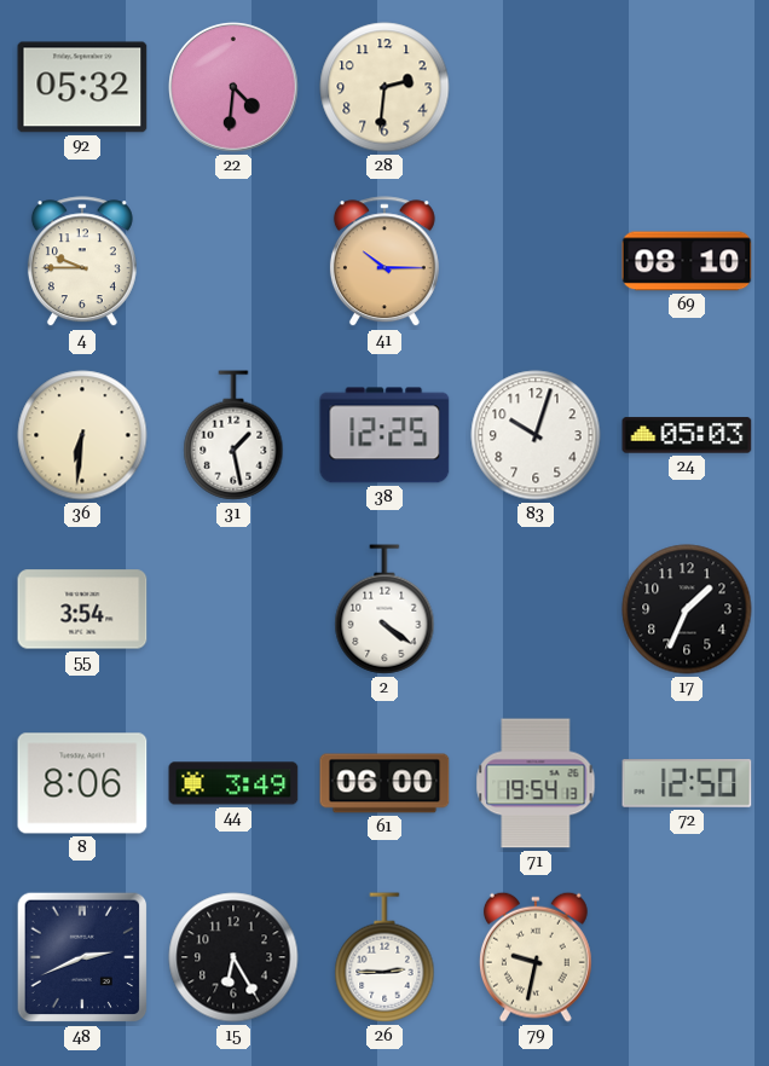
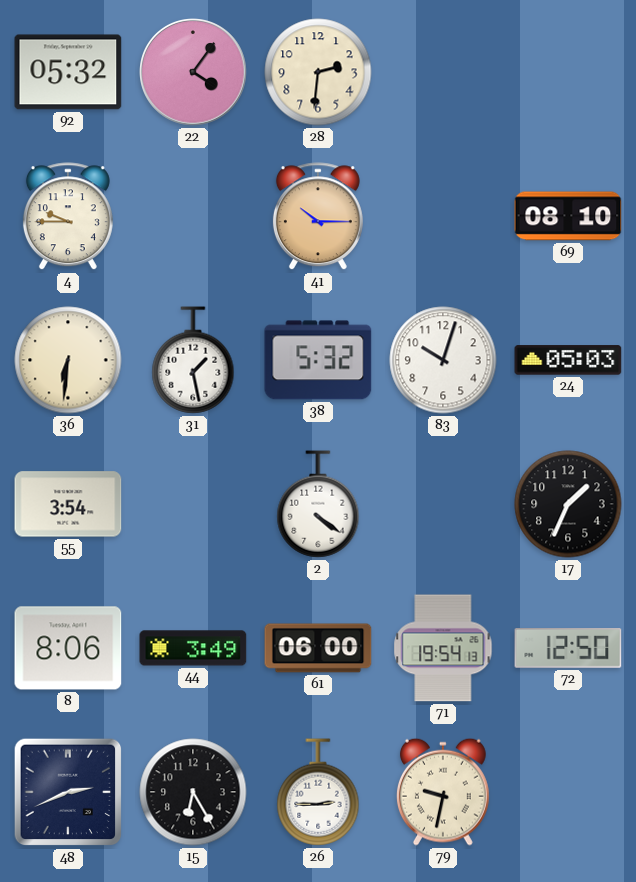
22: 4:31 -> 4:06 (193, 72)
38: 12:25 -> 5:32 (318, 360)
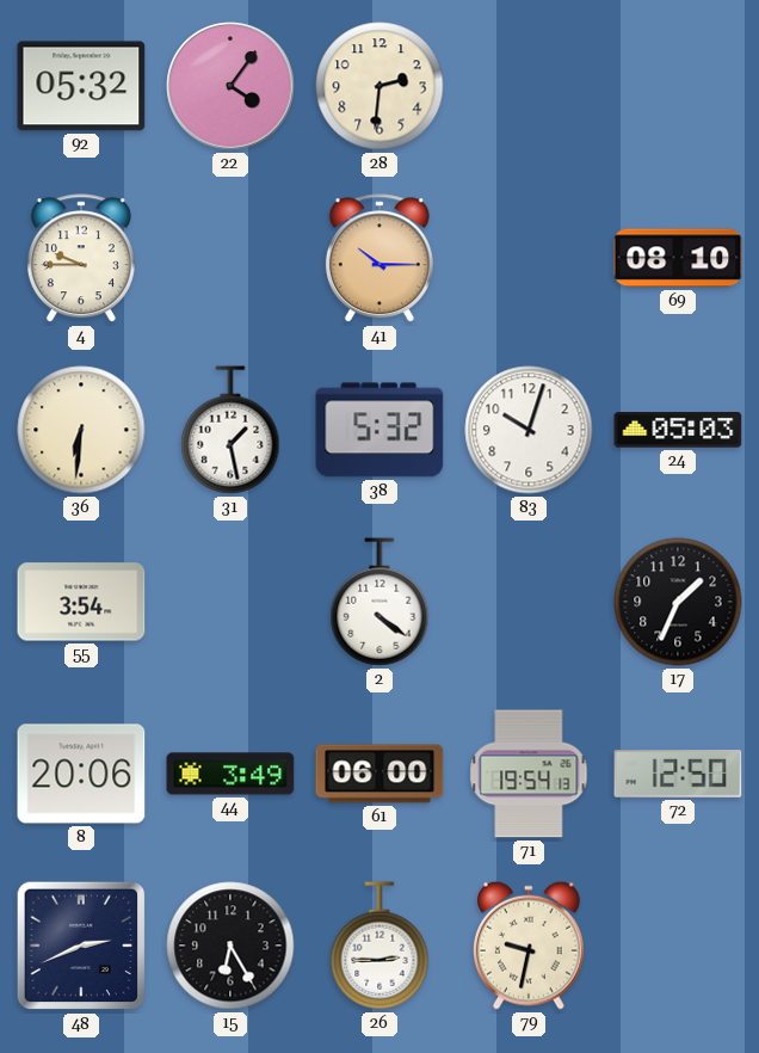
8: 8:06 -> 20:06 (81, 774)
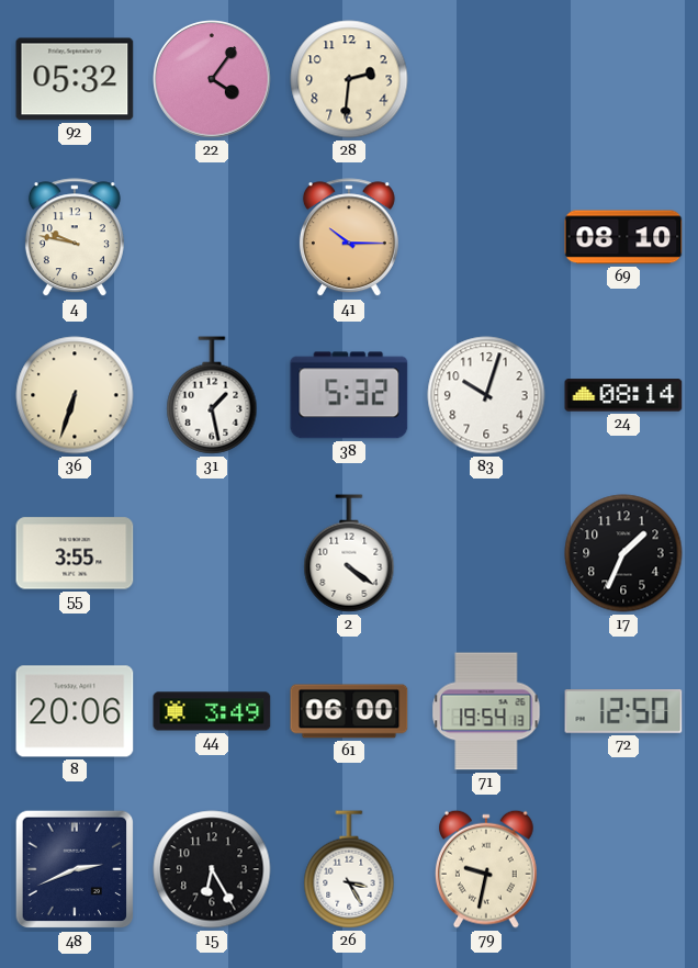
4: 9:45 -> 9:47 (75, 238)
36: 6:31 -> 6:33 (75, 395)
24: 05:03 -> 08:14 (623, 395)
55: 3:54 -> 3:55 (75, 553)
26: 2:45 -> 3:25 (349, 869)
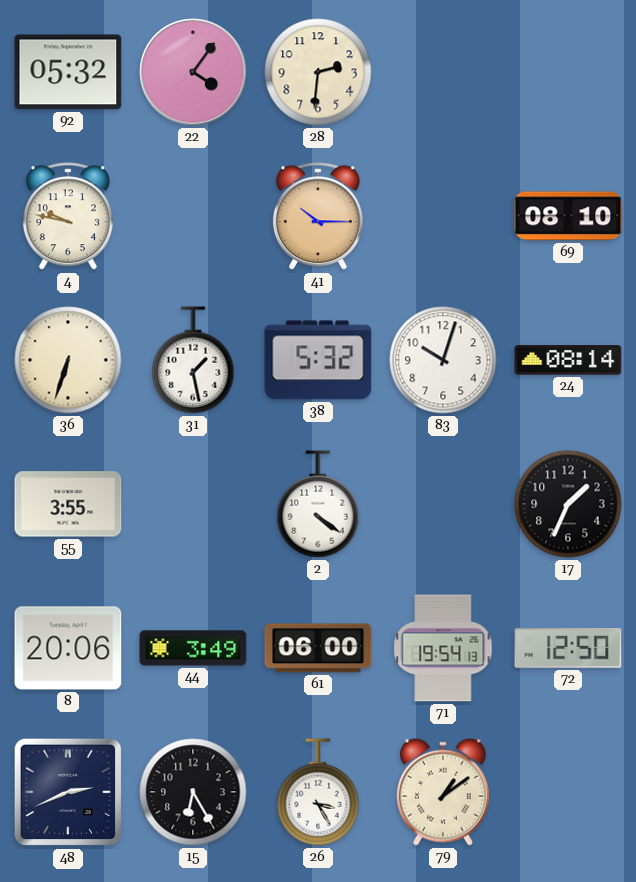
79: 9:32 -> 1:09 (443, 792)
